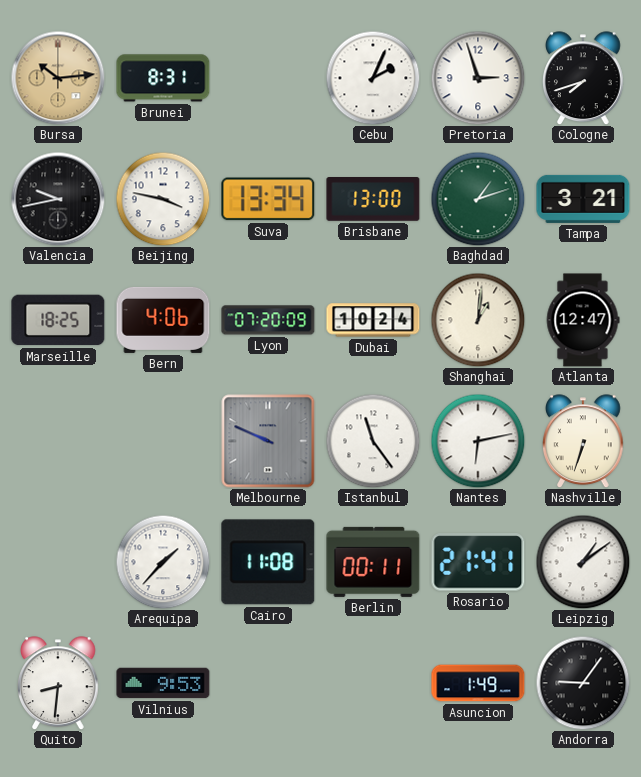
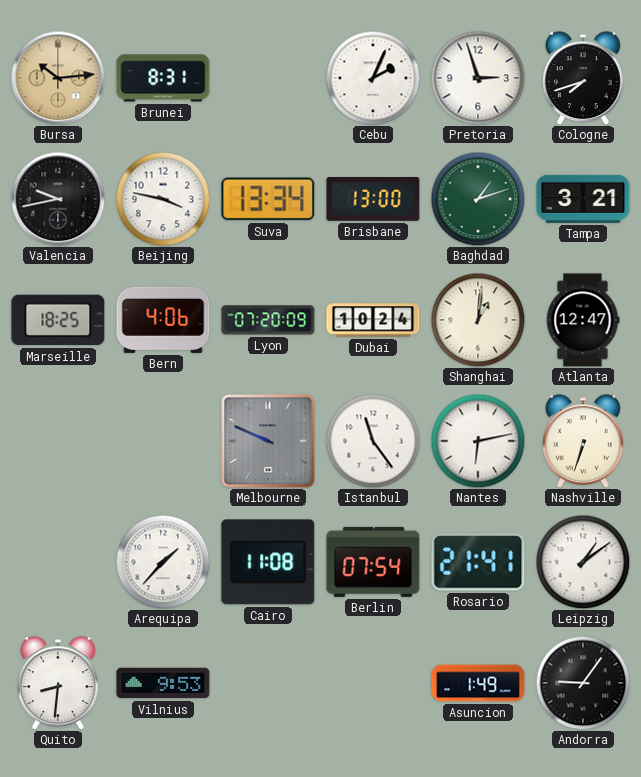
Berlin: 00:11 -> 07:54 (373, 562)
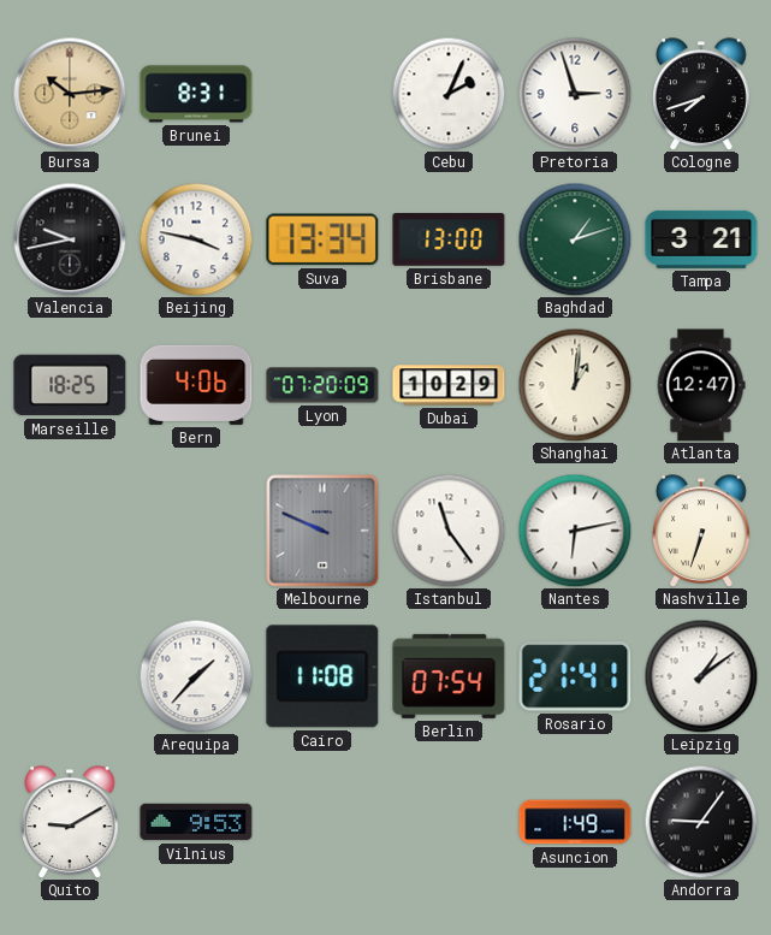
Dubai: 10:24 -> 10:29 (449, 385)
Quito: 8:31 -> 9:10 (71, 822)
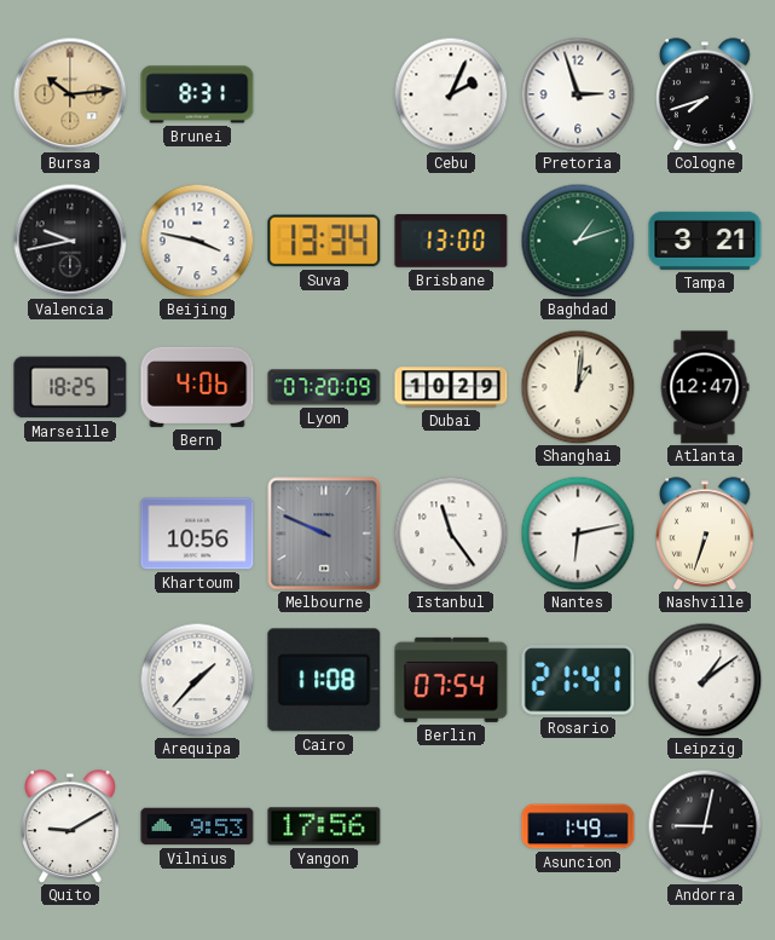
Khartoum: none -> 10:56 (197, 534)
Yangon: none -> 17:56 (324, 826)
Andorra: 9:06 -> 9:02 (705, 826)
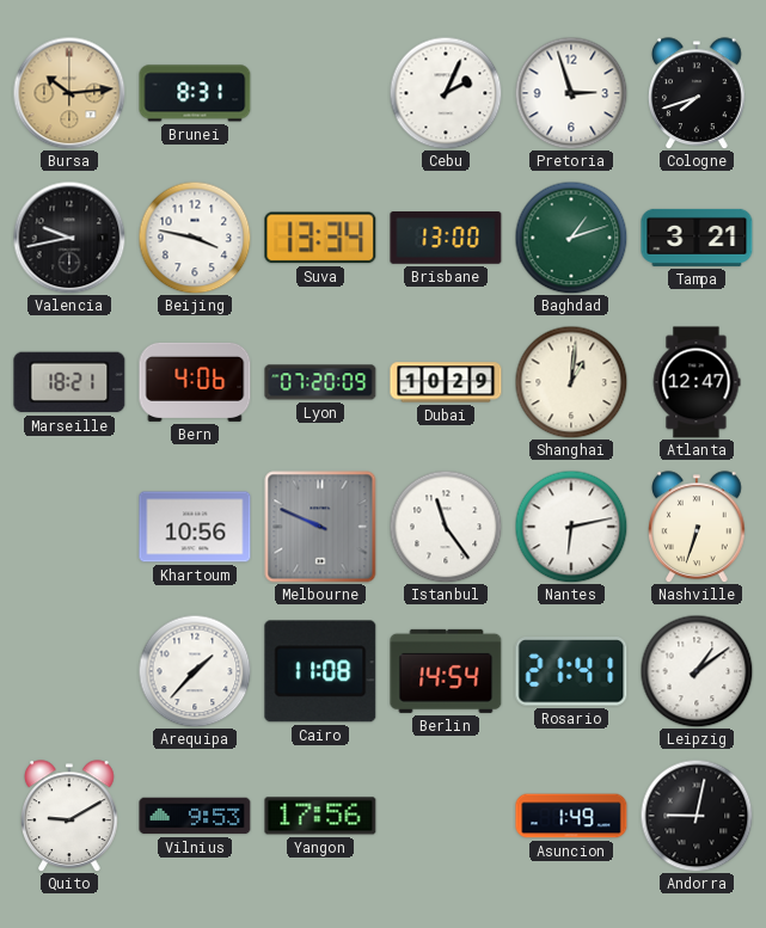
Marseille: 18:25 -> 18:21 (69, 382)
Berlin: 07:54 -> 14:54 (446, 671)
